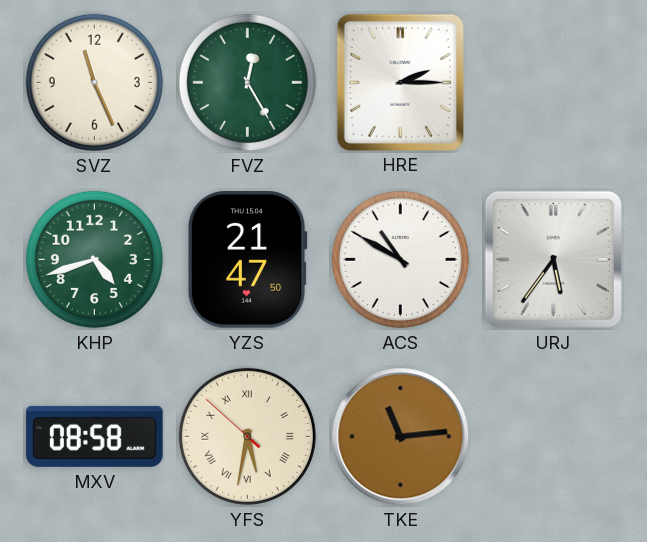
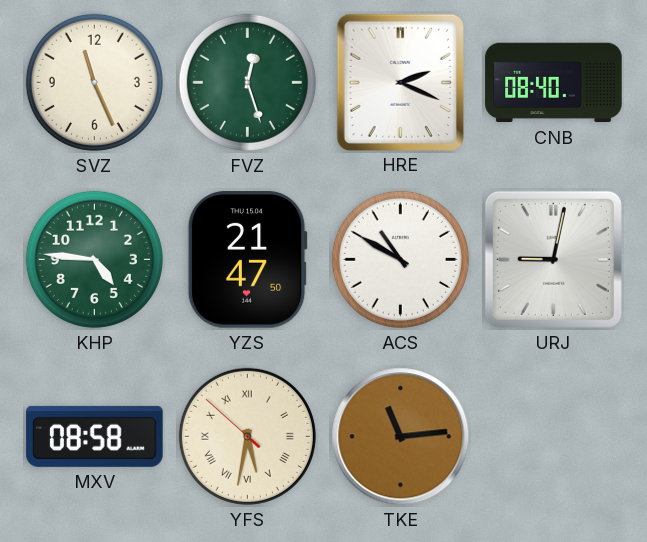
FVZ: 12:25 -> 12:27 (247, 82)
HRE: 2:15 -> 2:19 (400, 82)
CNB: none -> 08:40 (554, 83)
KHP: 4:42 -> 4:46 (94, 259)
URJ: 5:36 -> 9:02 (553, 259)
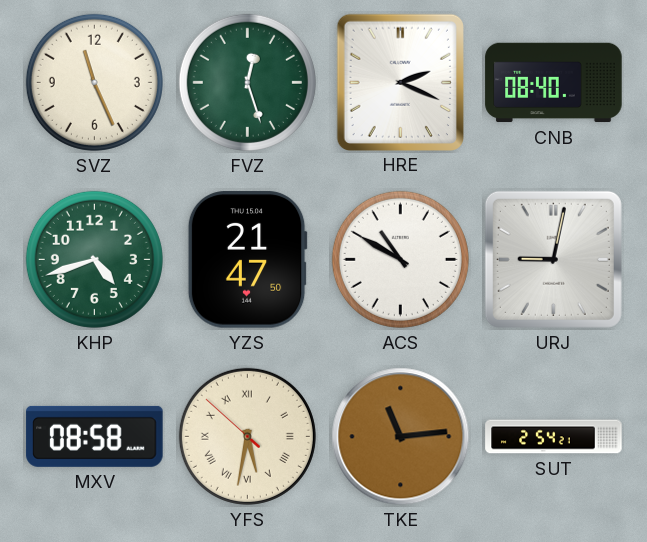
KHP: 4:46 -> 4:42 (94, 259)
SUT: none -> 2:54 (554, 437)
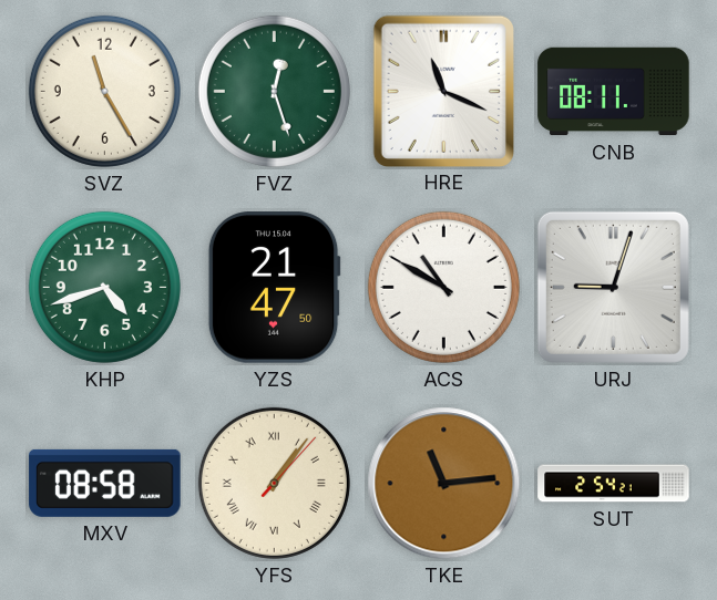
SVZ: 11:26 -> 11:25 (104, 91)
HRE: 2:19 -> 11:19 (443, 91)
CNB: 08:40 -> 08:11 (614, 92)
URJ: 9:02 -> 9:03 (613, 287)
YFS: 5:31 -> 1:06 (274, 483)
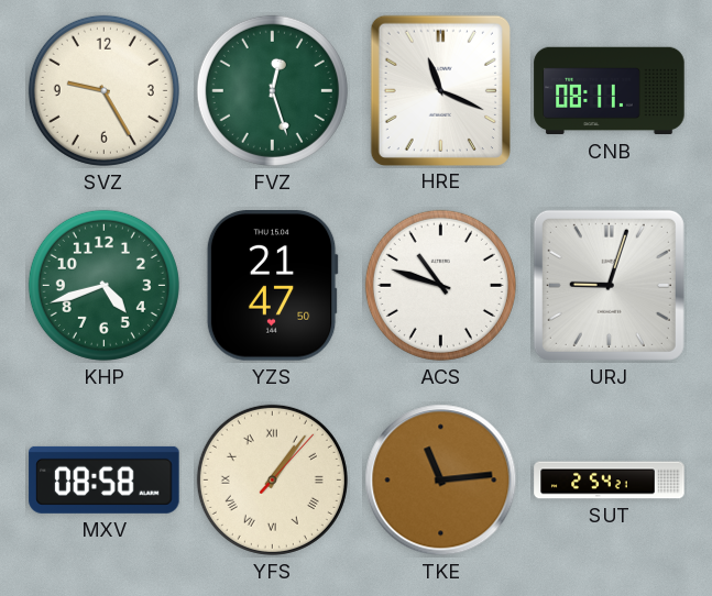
SVZ: 11:25 -> 9:25 (103, 90)
ACS: 10:50 -> 10:48 (440, 285)
